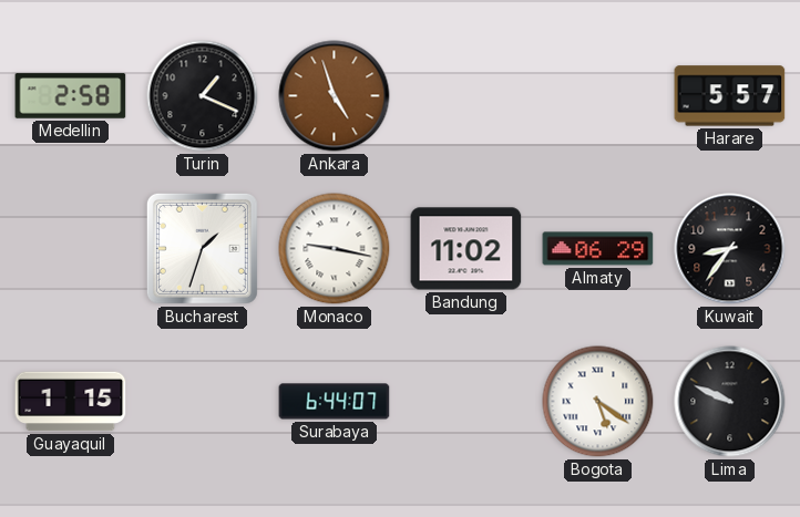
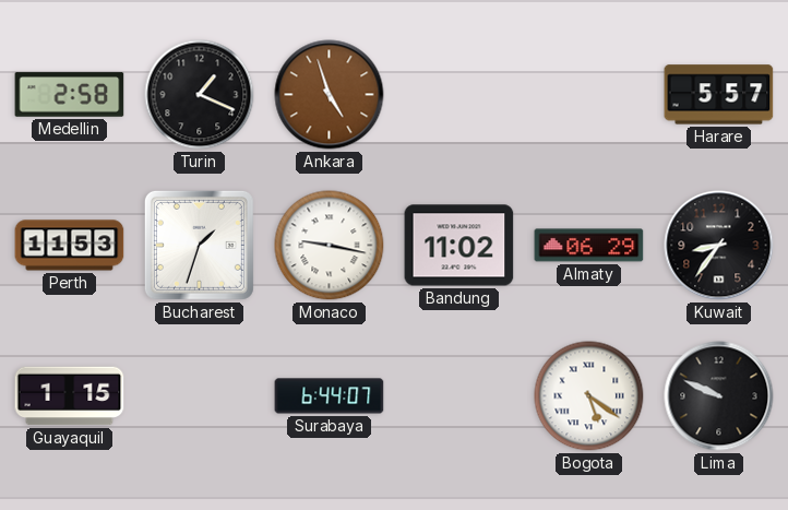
Perth: none -> 11:53 (70, 246)
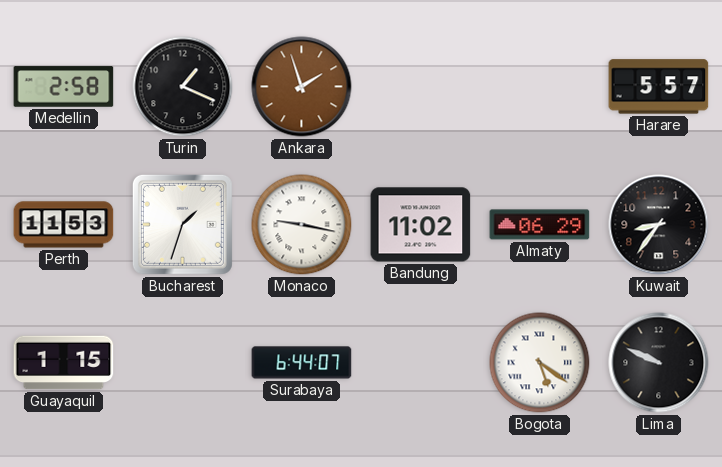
Ankara: 4:57 -> 1:57 (302, 87)
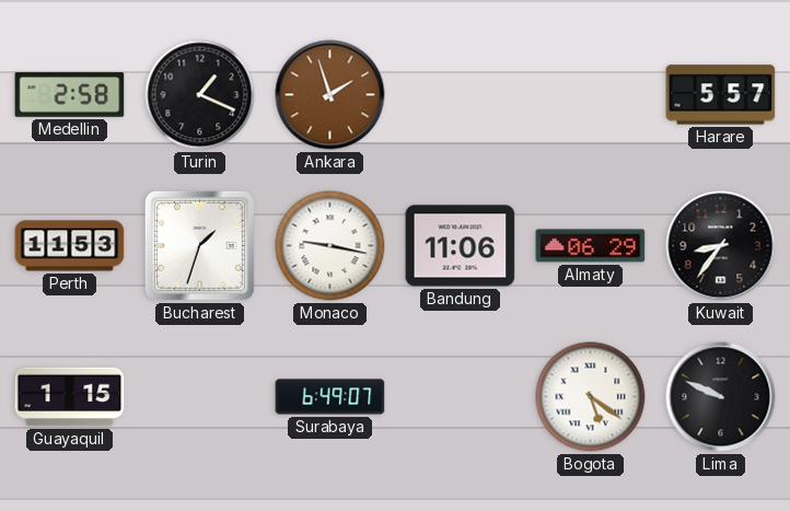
Bandung: 11:02 -> 11:06 (461, 246)
Surabaya: 6:44 -> 6:49 (330, 397)
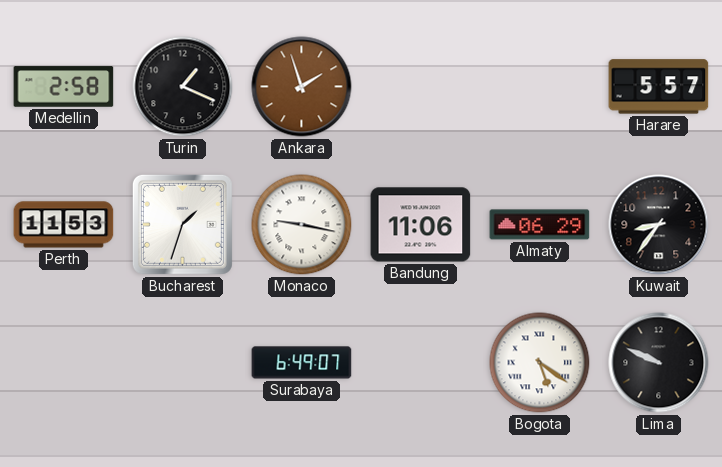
Guayaquil: 1:15 -> none (70, 397)
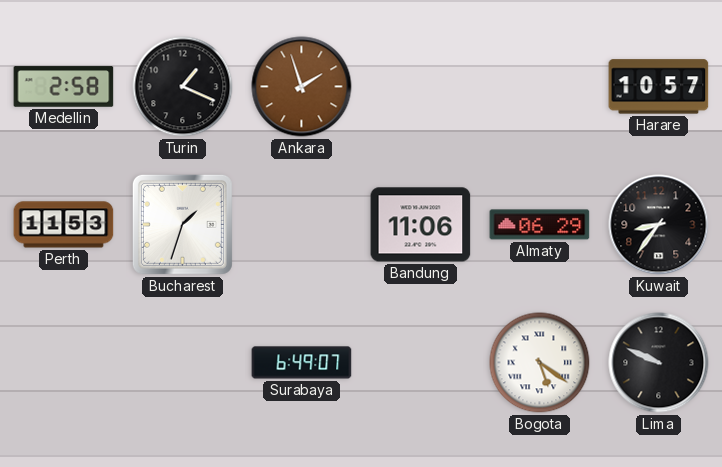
Harare: 5:57 -> 10:57 (659, 87)
Monaco: 9:17 -> none (302, 225)
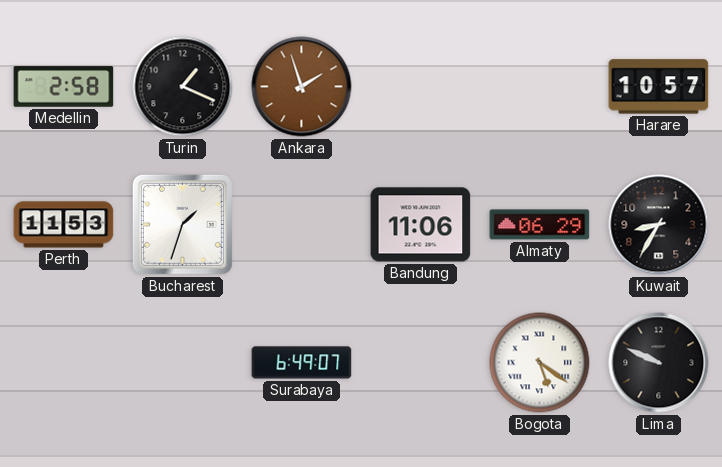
Kuwait: 8:36 -> 8:35 (659, 225)
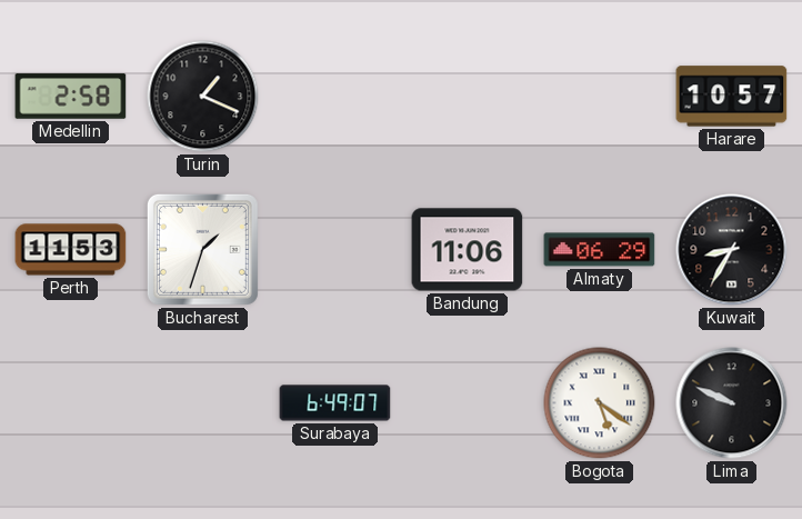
Ankara: 1:57 -> none (302, 87)
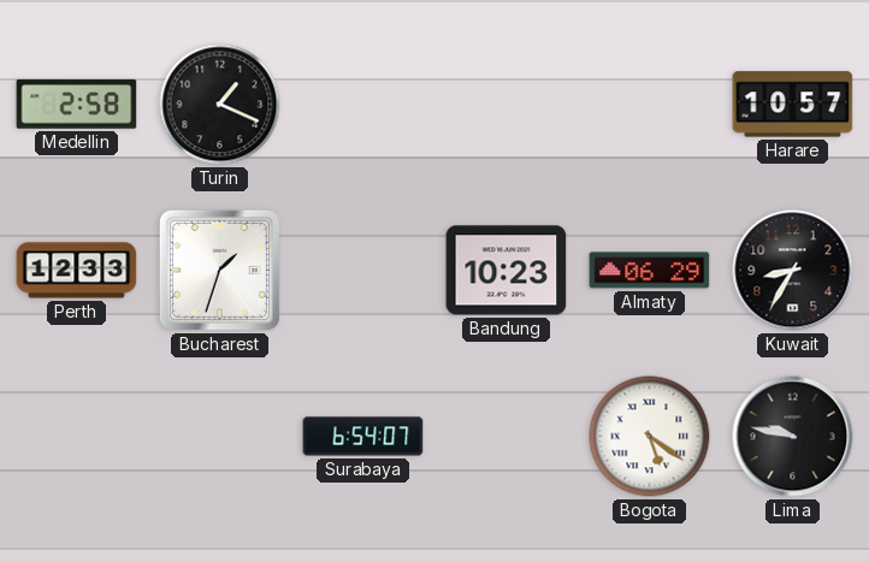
Perth: 11:53 -> 12:33 (77, 271)
Bandung: 11:06 -> 10:23 (507, 271)
Surabaya: 6:49 -> 6:54 (363, 437)
Lima: 9:49 -> 9:47 (793, 437)
